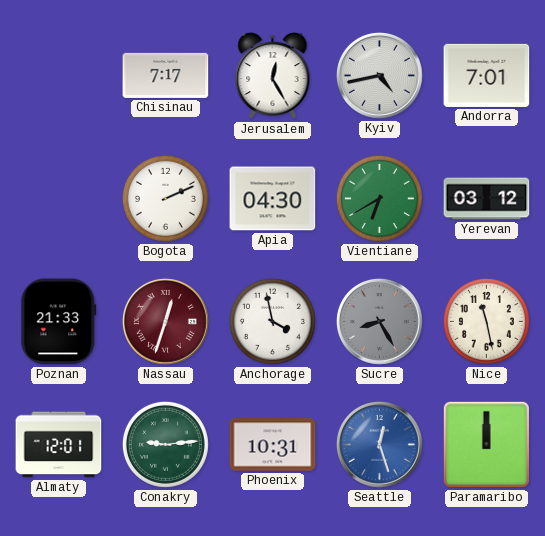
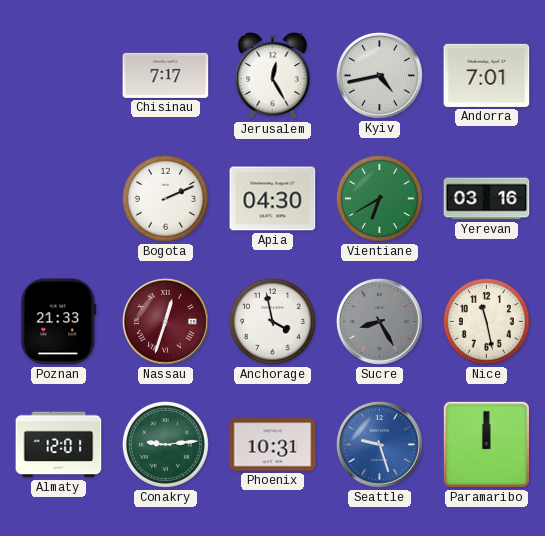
Yerevan: 03:12 -> 03:16 (487, 199)
Seattle: 12:27 -> 9:27 (379, 444)
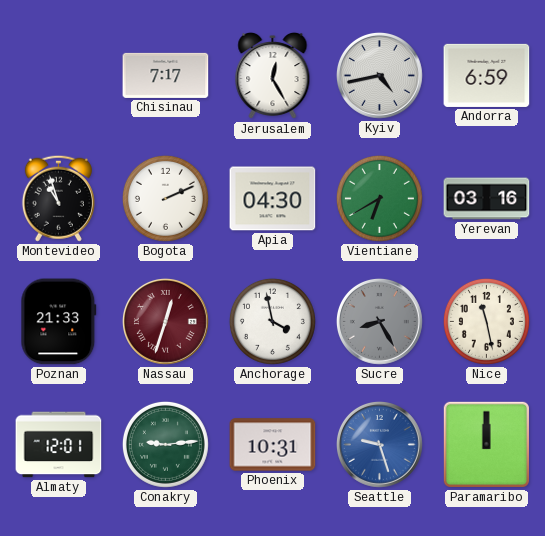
Andorra: 7:01 -> 6:59 (487, 75)
Montevideo: none -> 10:57 (58, 198)
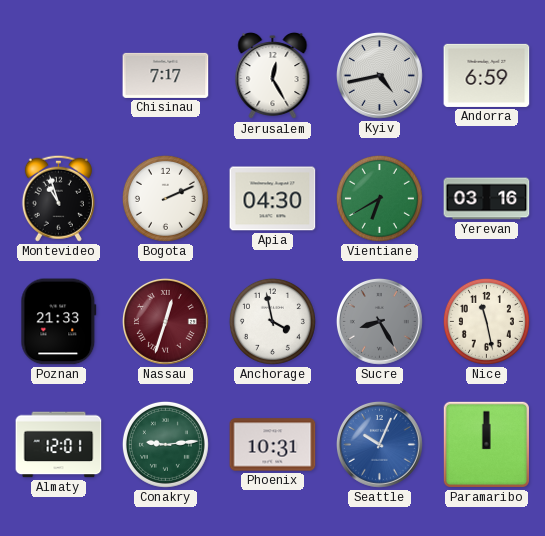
Seattle: 9:27 -> 10:04 (379, 444)
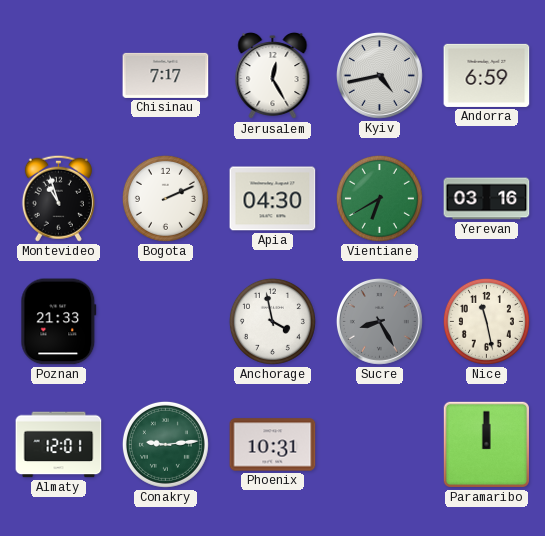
Nassau: 12:33 -> none (165, 321)
Seattle: 10:04 -> none (379, 444)
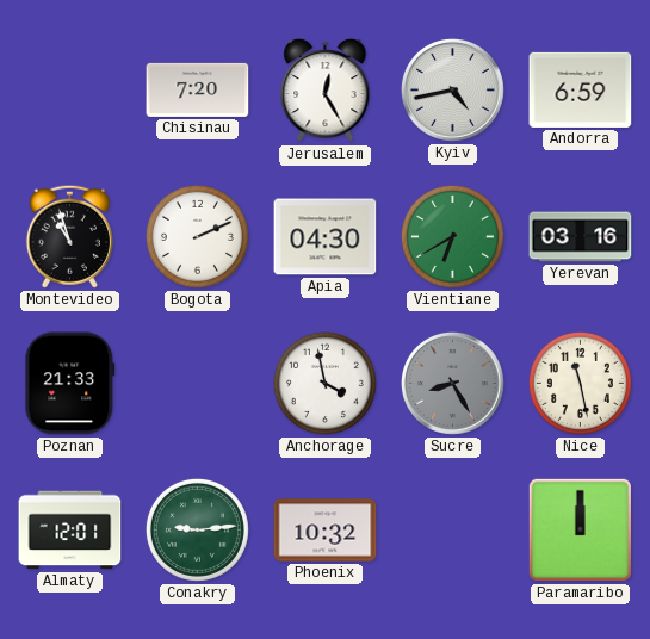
Chisinau: 7:17 -> 7:20 (198, 89)
Phoenix: 10:31 -> 10:32 (326, 531)
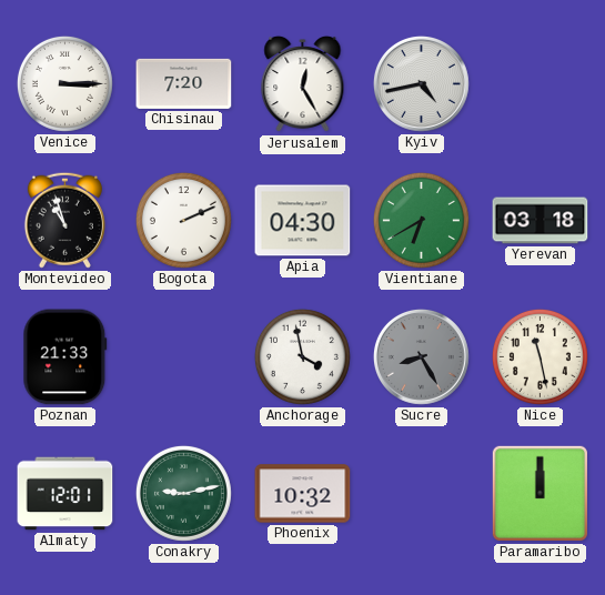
Venice: none -> 3:15 (64, 83)
Andorra: 6:59 -> none (581, 89)
Yerevan: 03:16 -> 03:18 (541, 221)
Conakry: 9:14 -> 9:13 (183, 493)
